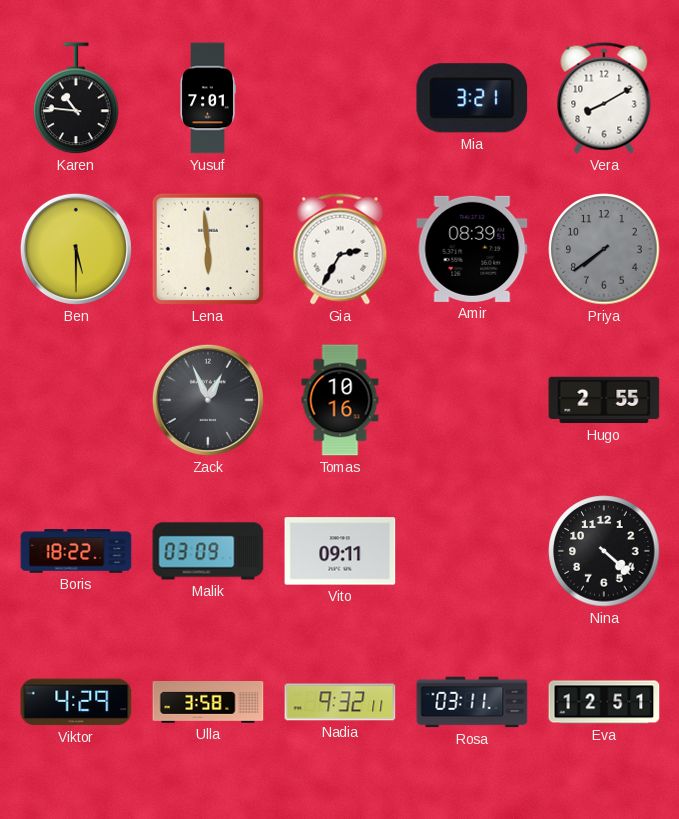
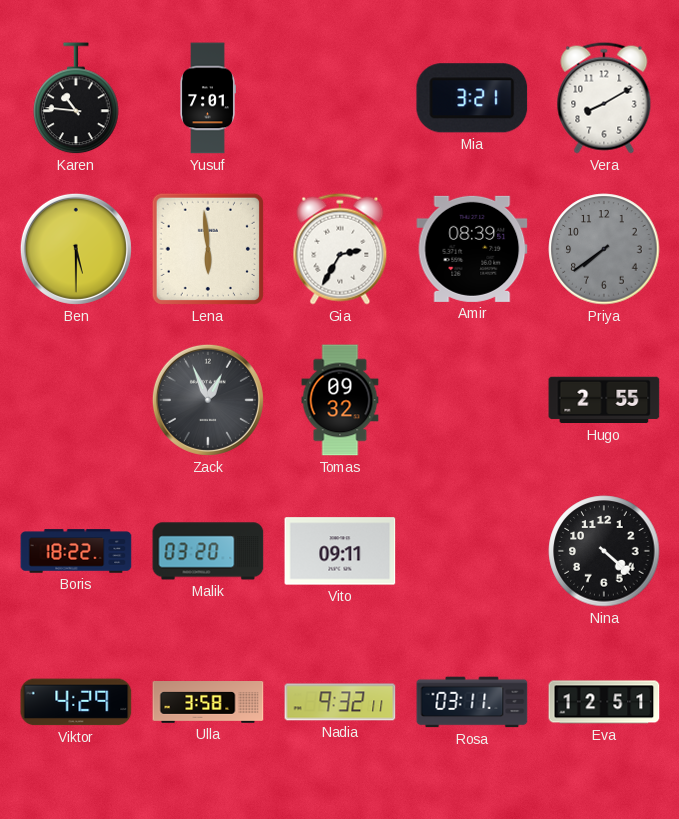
Tomas: 10:16 -> 09:32 (340, 400)
Malik: 03:09 -> 03:20 (208, 551)
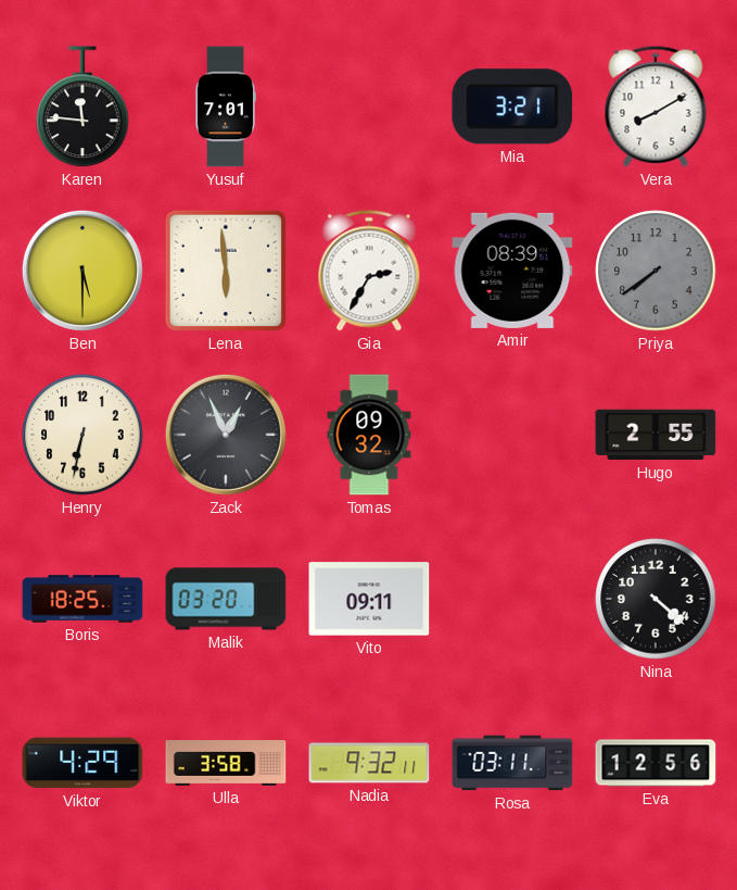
Karen: 10:46 -> 11:46 (82, 108)
Henry: none -> 6:32 (82, 435)
Boris: 18:22 -> 18:25 (82, 599)
Eva: 12:51 -> 12:56 (656, 763)
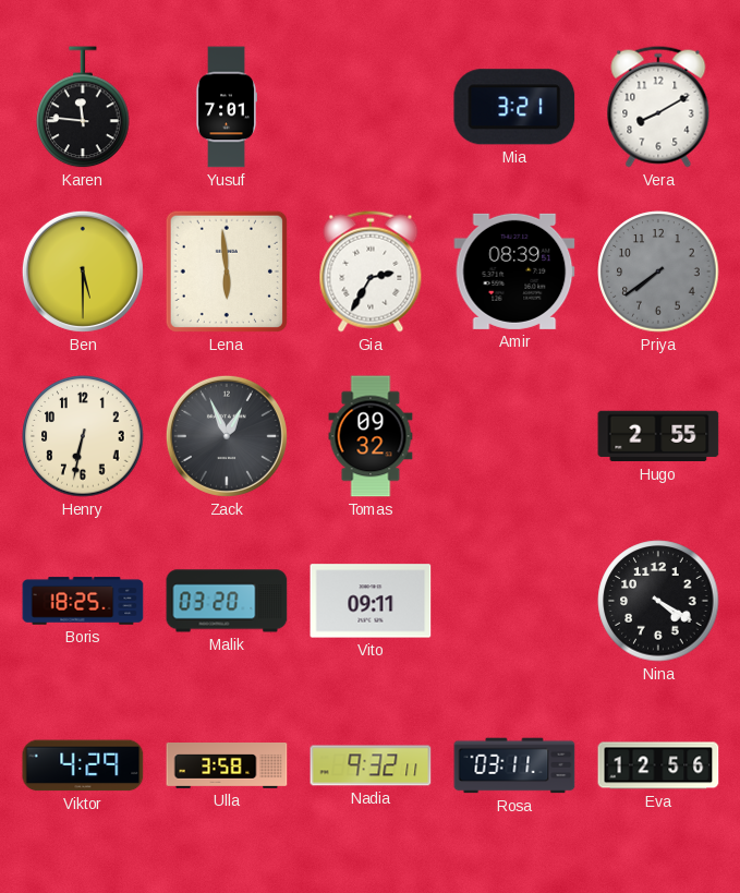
Nina: 4:22 -> 4:20 (658, 601)
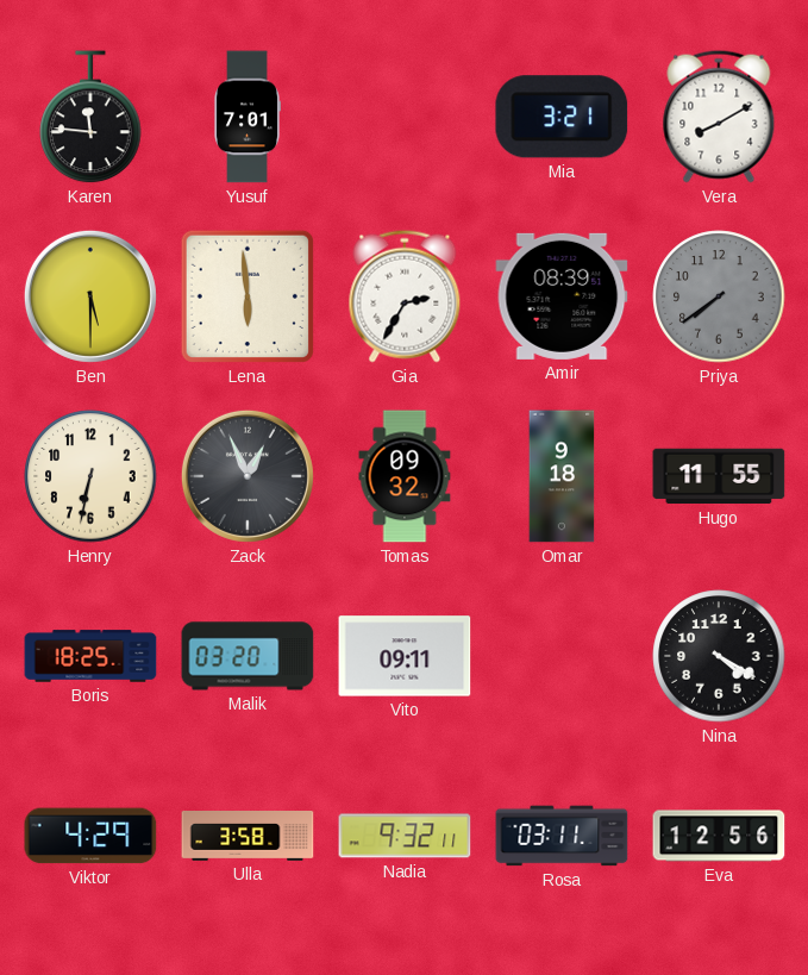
Omar: none -> 9:18 (562, 476)
Hugo: 2:55 -> 11:55 (719, 476)
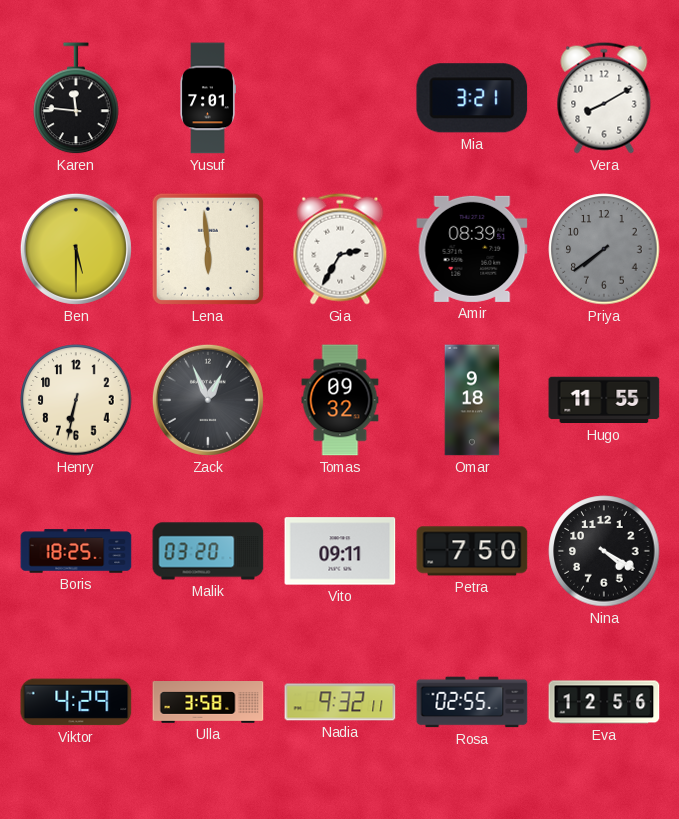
Petra: none -> 7:50 (472, 551)
Rosa: 03:11 -> 02:55 (472, 702)
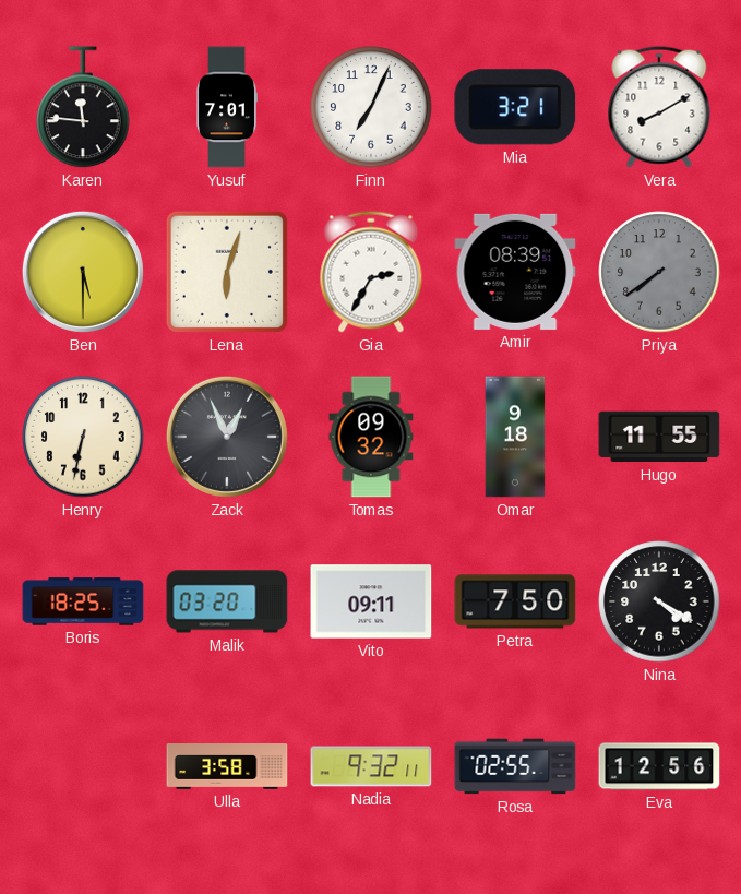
Finn: none -> 7:04 (371, 107)
Lena: 5:59 -> 6:03 (227, 272)
Viktor: 4:29 -> none (76, 702)
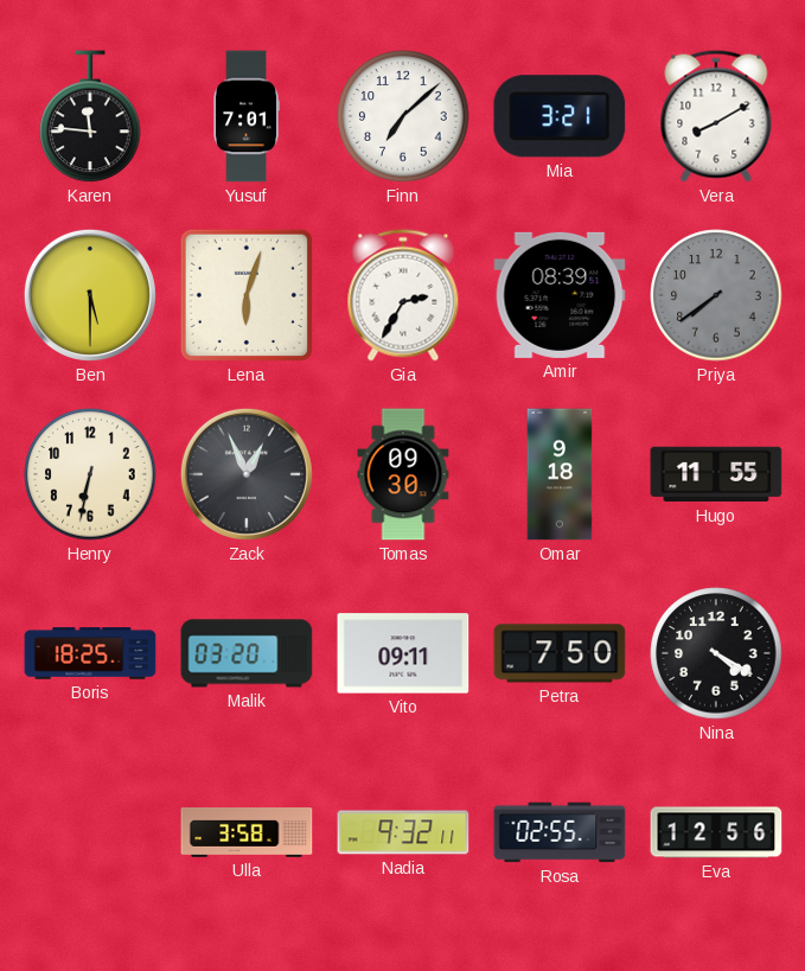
Finn: 7:04 -> 7:08 (403, 116)
Tomas: 09:32 -> 09:30 (403, 474)
